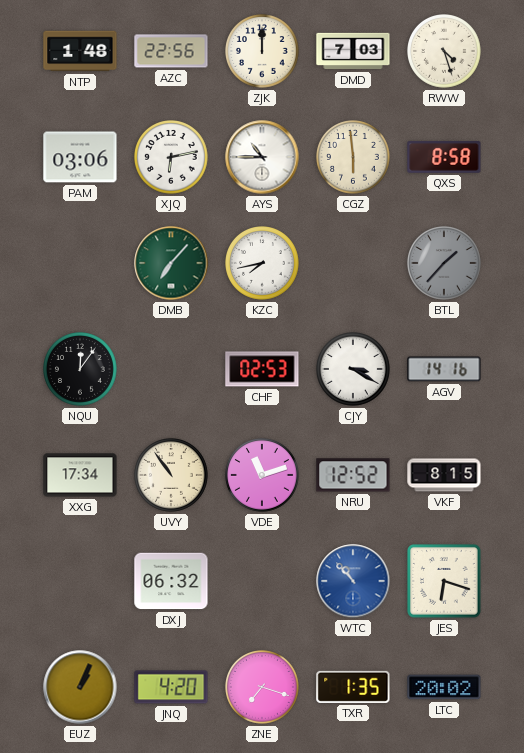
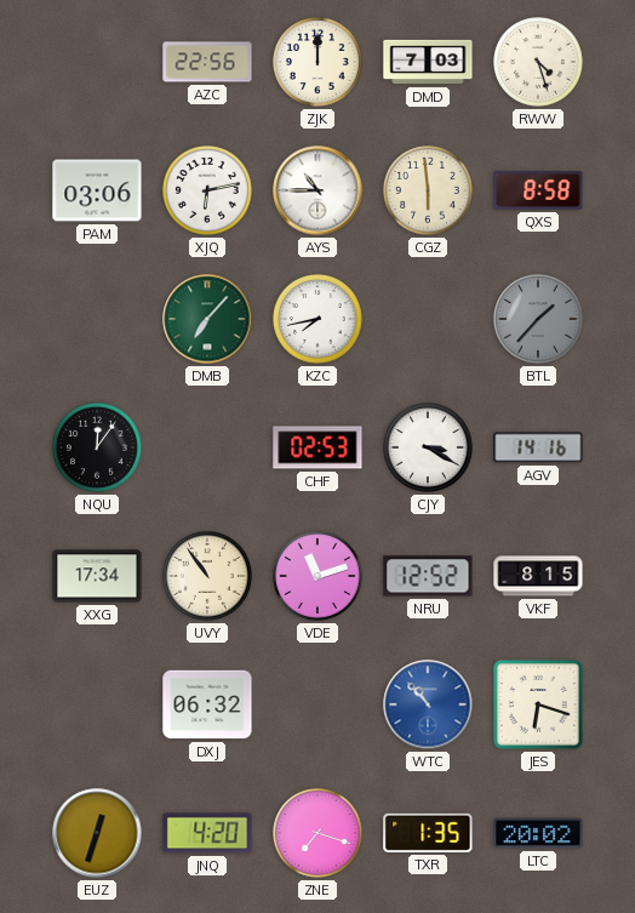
NTP: 1:48 -> none (80, 51)
EUZ: 1:04 -> 12:33 (97, 833)
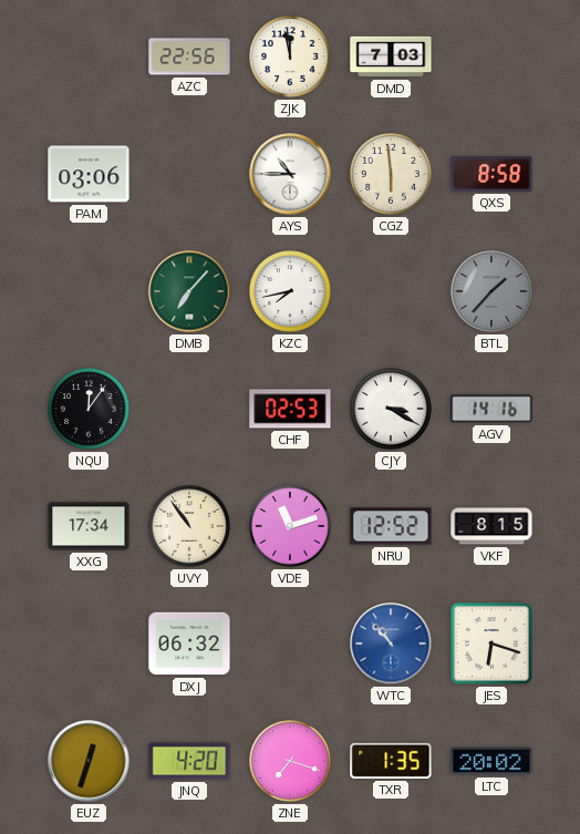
ZJK: 12:00 -> 11:58 (291, 58)
RWW: 4:27 -> none (539, 63)
XJQ: 6:13 -> none (208, 192)
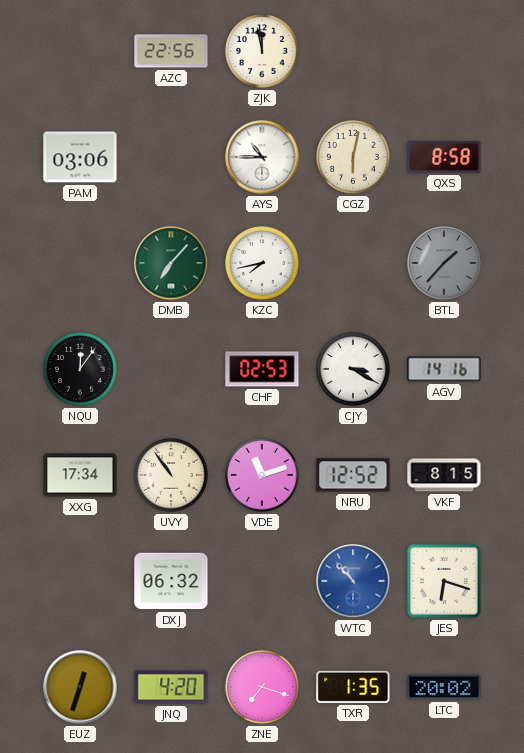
DMD: 7:03 -> none (391, 56)
CGZ: 5:59 -> 6:02 (354, 158)
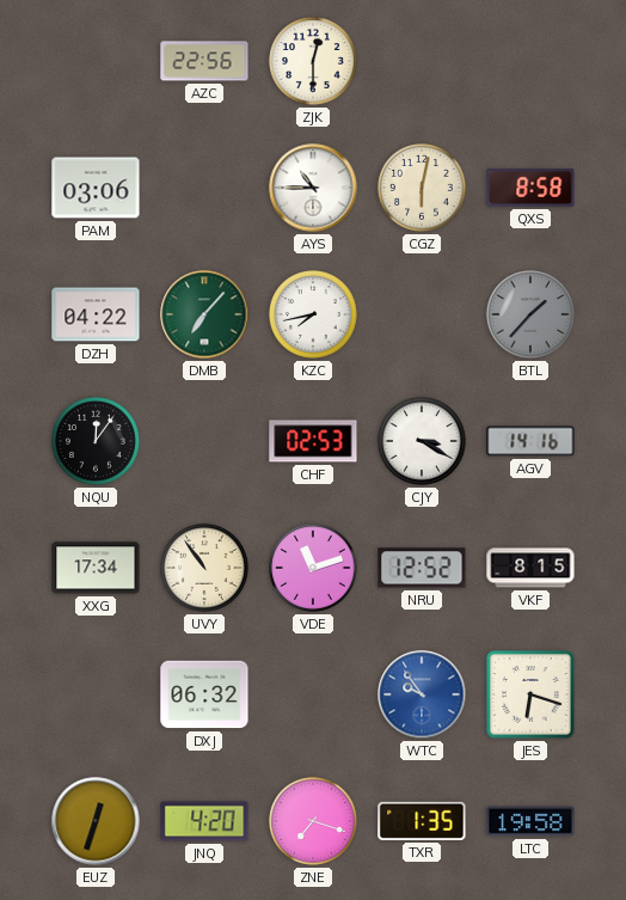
ZJK: 11:58 -> 12:30 (314, 62)
DZH: none -> 04:22 (96, 314)
WTC: 10:53 -> 9:54 (422, 694)
LTC: 20:02 -> 19:58 (530, 821)
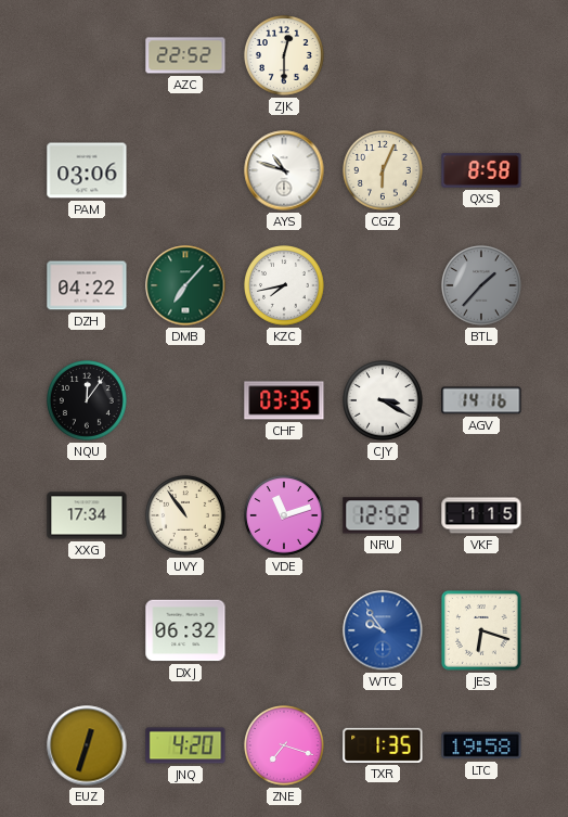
AZC: 22:56 -> 22:52 (185, 55)
AYS: 10:45 -> 10:48 (284, 170)
CGZ: 6:02 -> 6:04 (384, 171)
CHF: 02:53 -> 03:35 (284, 400)
VKF: 8:15 -> 1:15 (481, 515)
